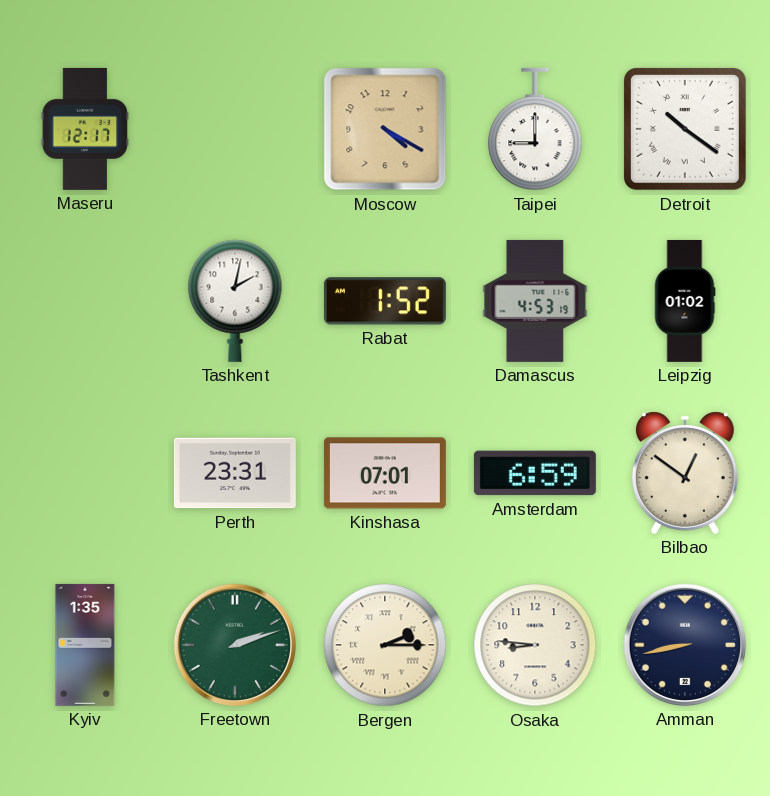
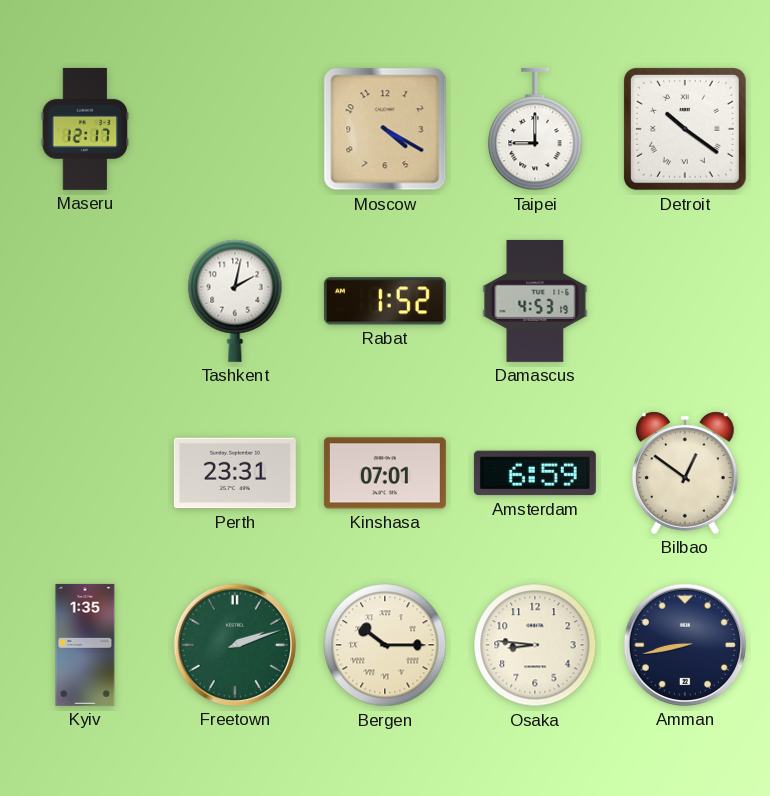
Leipzig: 01:02 -> none (685, 301)
Bergen: 2:15 -> 10:15 (385, 645)
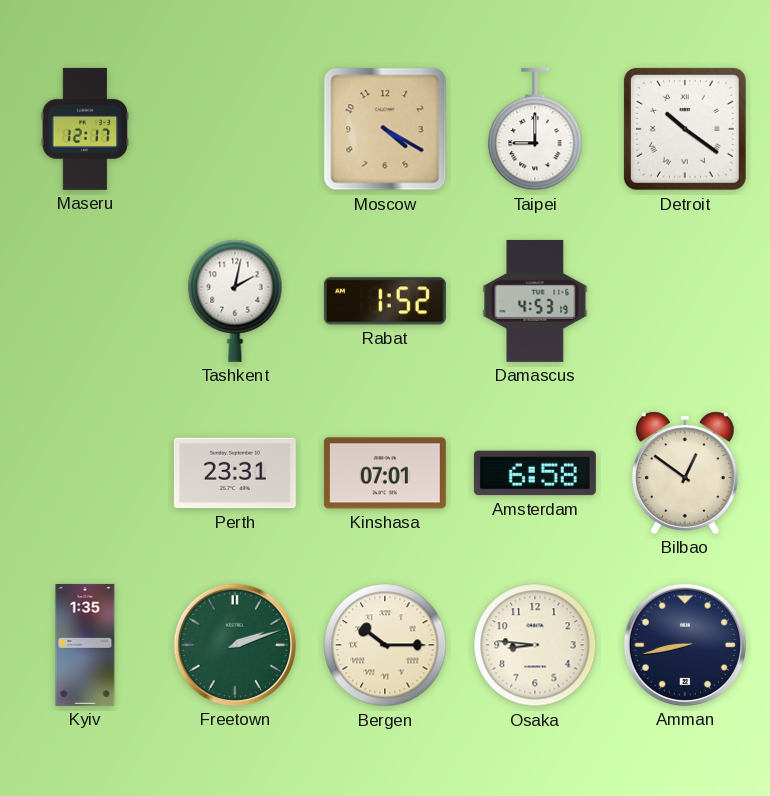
Amsterdam: 6:59 -> 6:58 (535, 473)
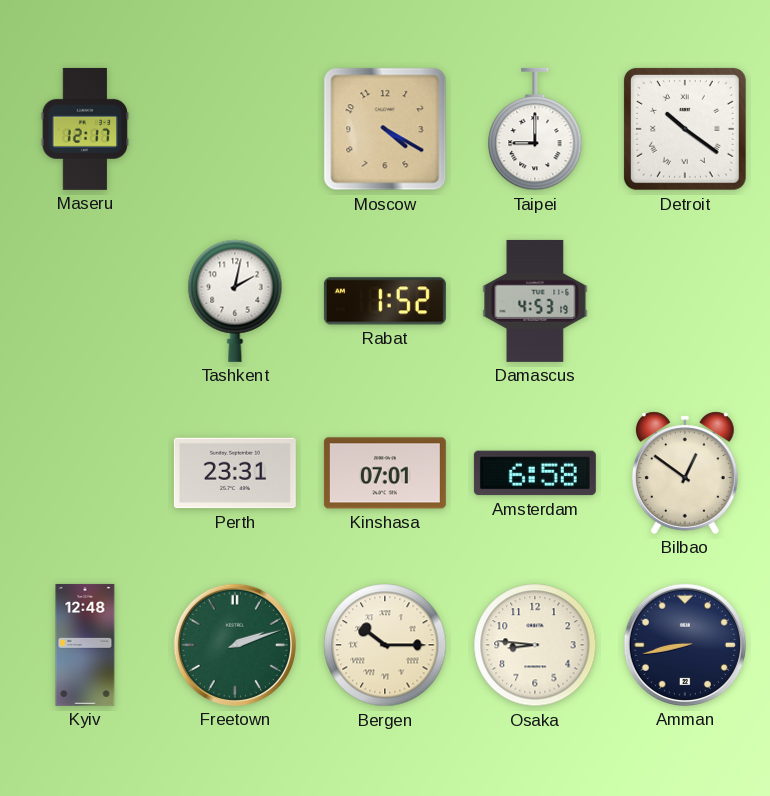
Kyiv: 1:35 -> 12:48 (85, 645)
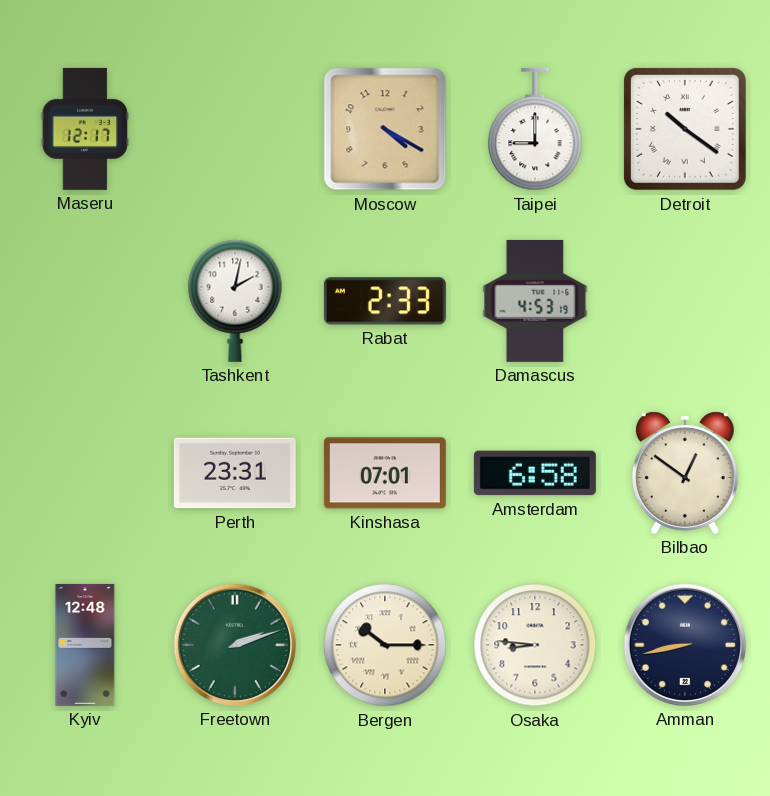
Rabat: 1:52 -> 2:33 (385, 301)
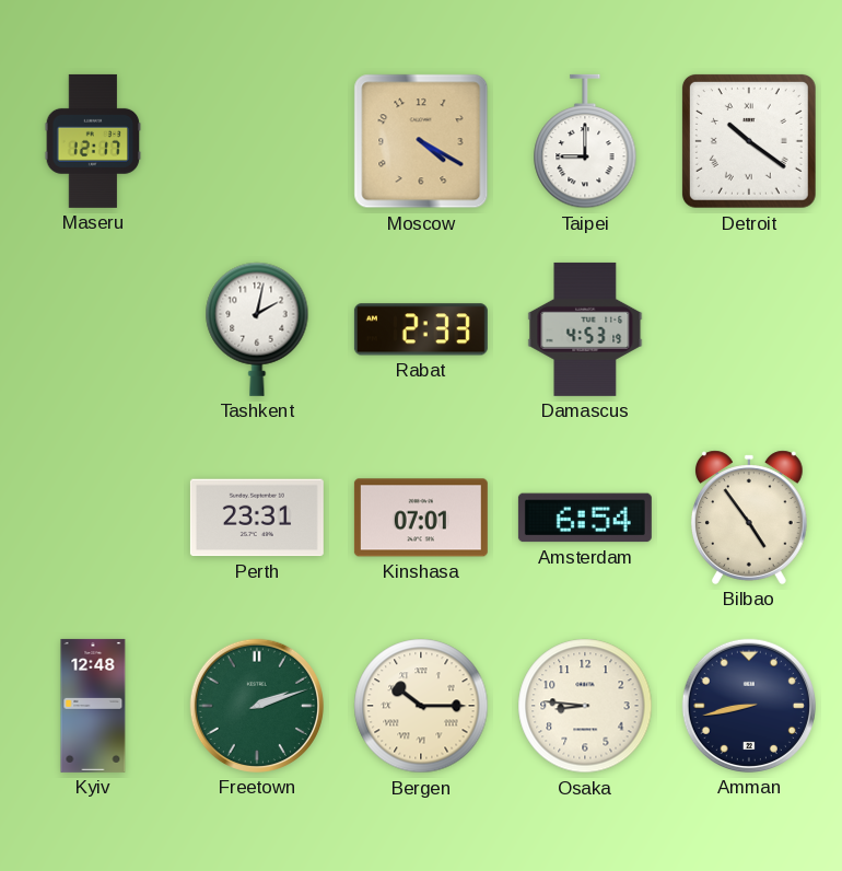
Amsterdam: 6:58 -> 6:54 (585, 518)
Bilbao: 12:51 -> 4:54 (749, 518)
